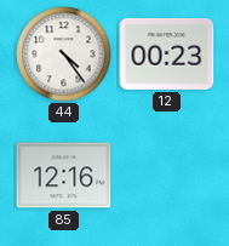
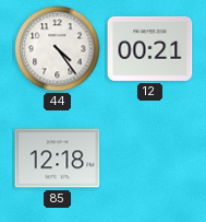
12: 00:23 -> 00:21 (150, 48)
85: 12:16 -> 12:18 (58, 159)
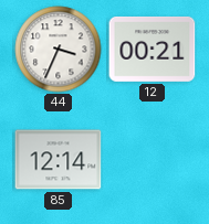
44: 4:24 -> 3:34 (59, 50)
85: 12:18 -> 12:14 (59, 160)
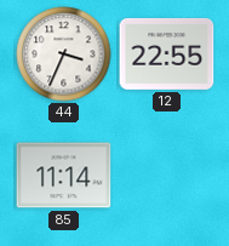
12: 00:21 -> 22:55 (167, 53)
85: 12:14 -> 11:14 (64, 176)
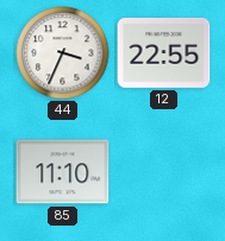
85: 11:14 -> 11:10 (63, 172)
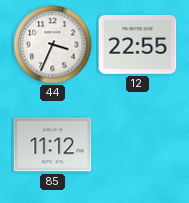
85: 11:10 -> 11:12 (53, 145)
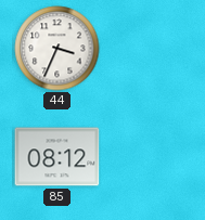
12: 22:55 -> none (138, 44)
85: 11:12 -> 08:12 (57, 157)
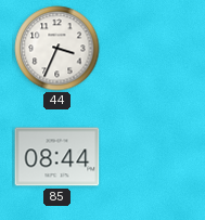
85: 08:12 -> 08:44 (57, 157)
